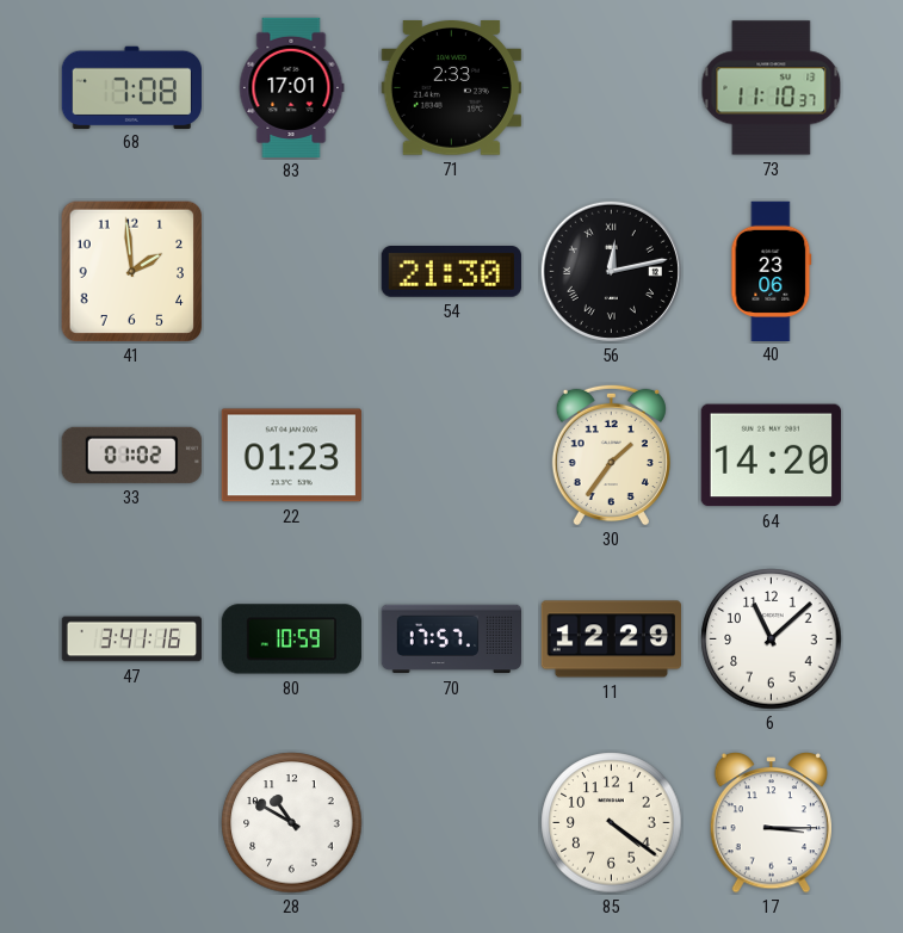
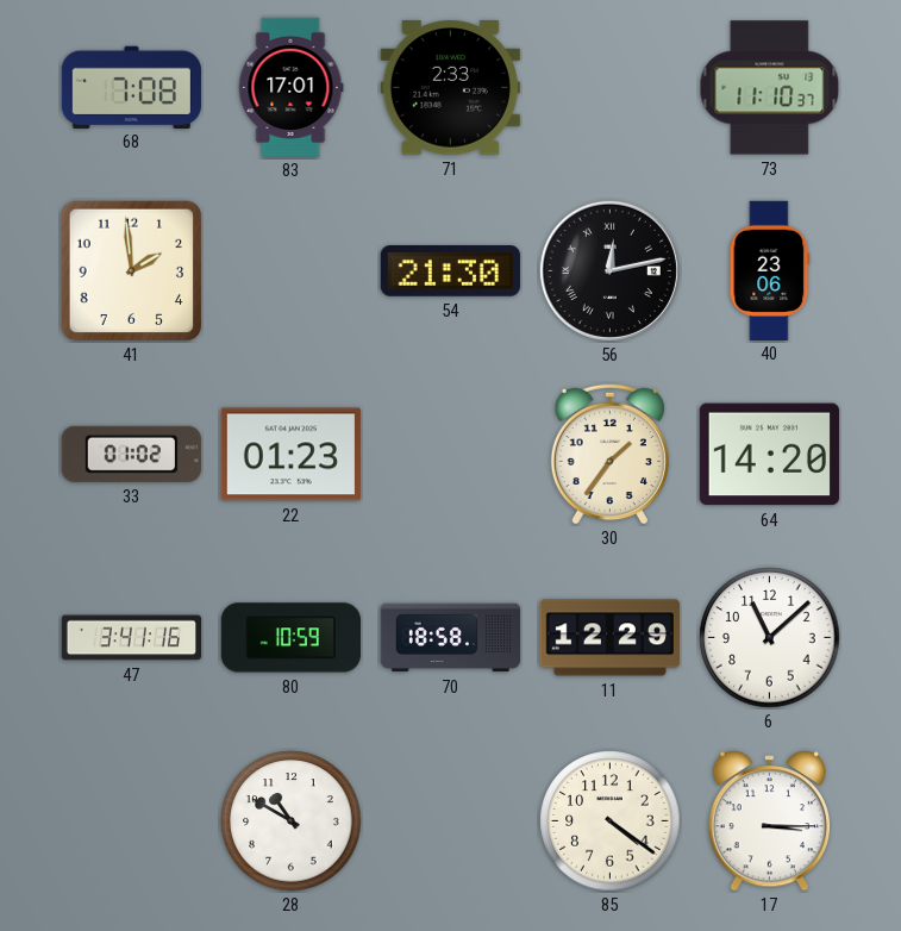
70: 17:57 -> 18:58 (450, 638)
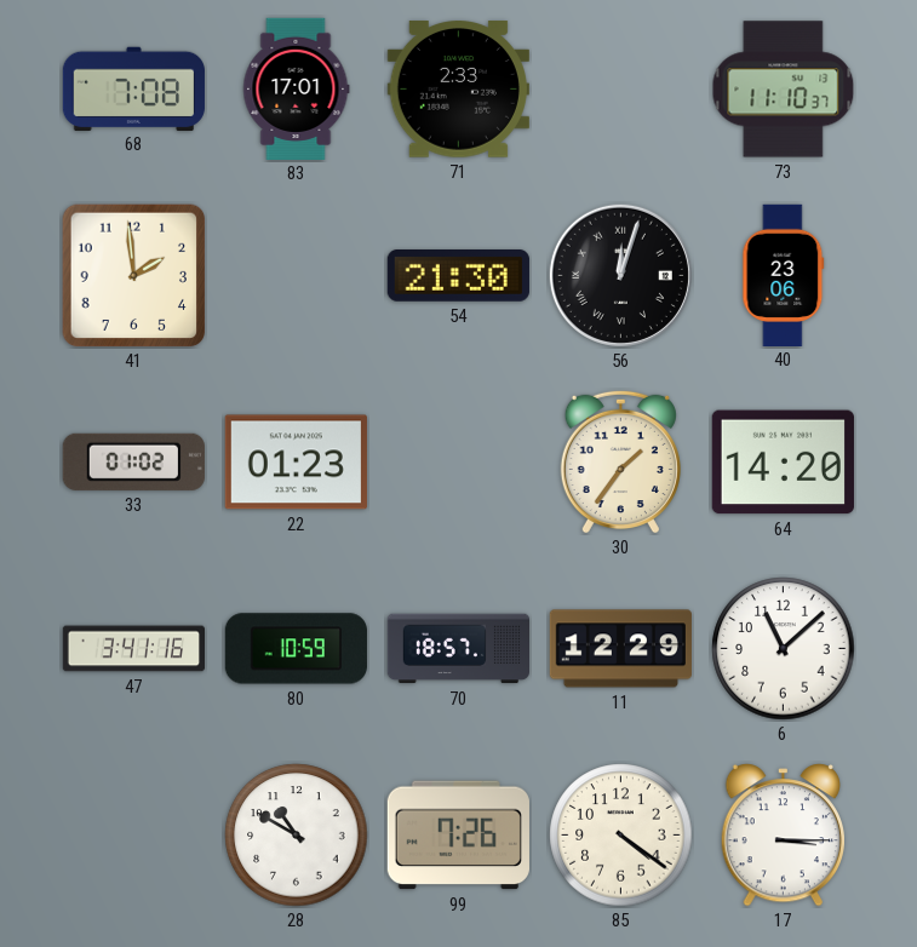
56: 12:13 -> 12:03 (620, 275)
70: 18:58 -> 18:57 (458, 649)
99: none -> 7:26 (458, 836)
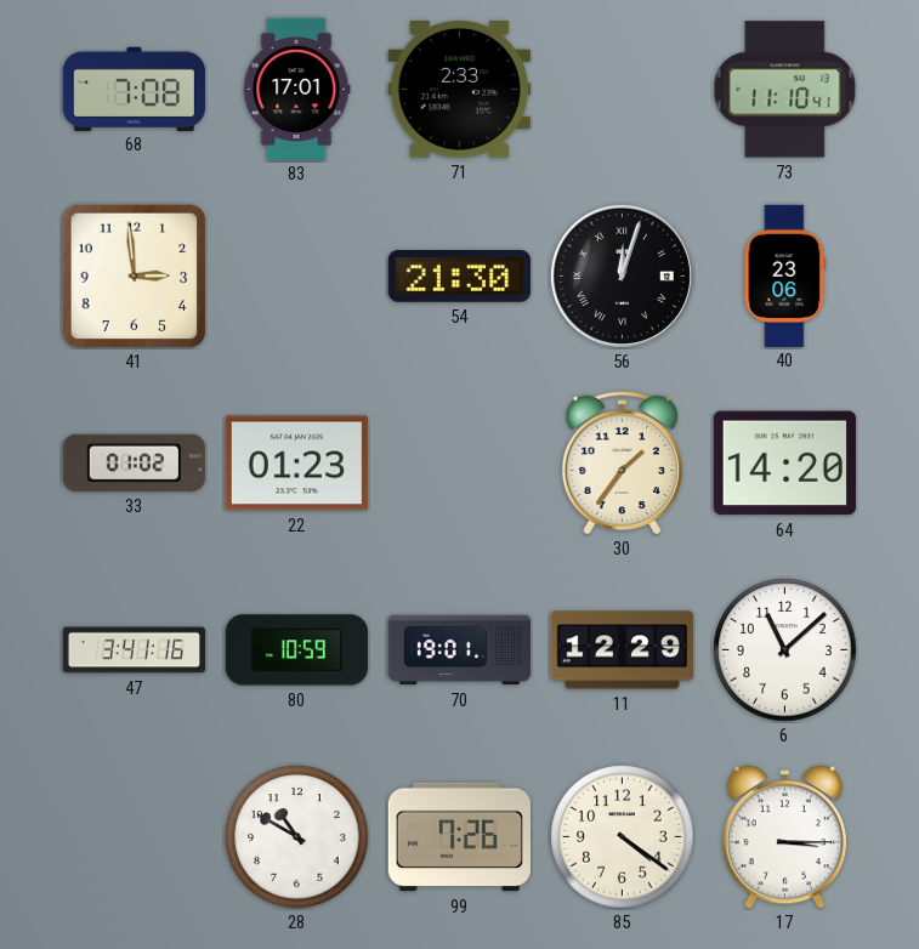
73: 11:10:37 -> 11:10:41 (785, 90)
41: 1:59 -> 2:59 (135, 277)
70: 18:57 -> 19:01 (459, 650)
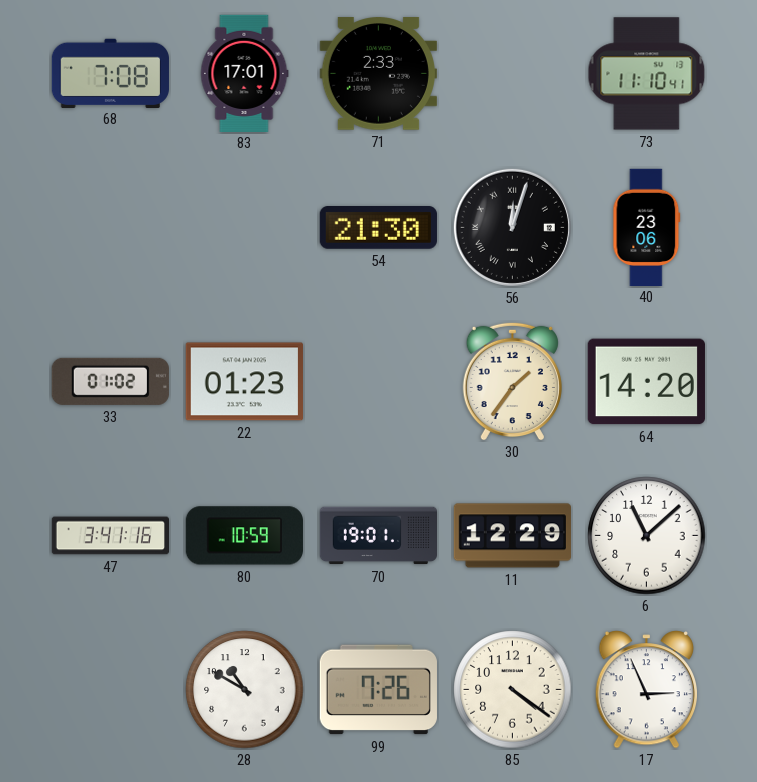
41: 2:59 -> none (135, 277)
17: 3:15 -> 2:56 (647, 690)
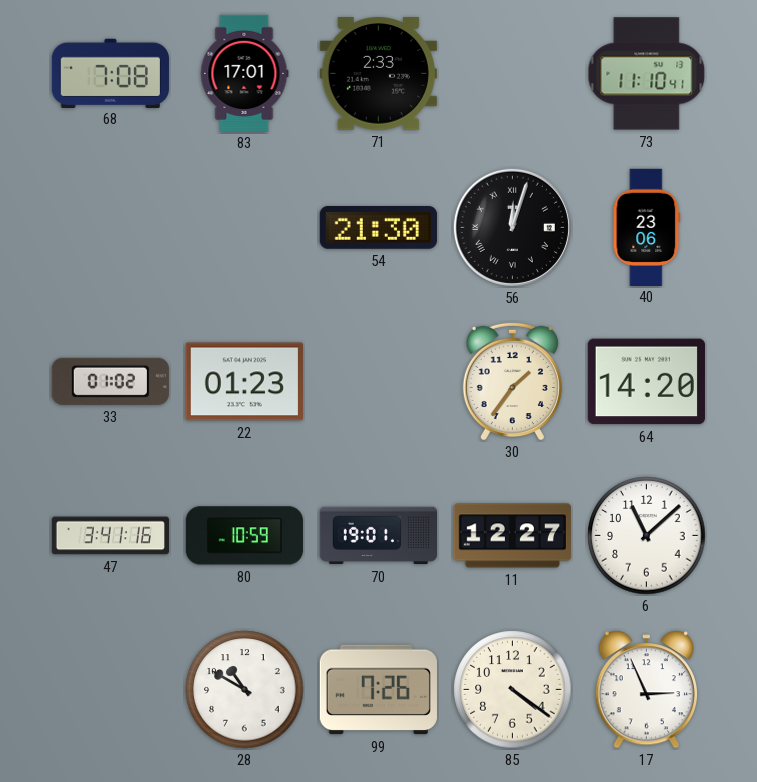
11: 12:29 -> 12:27 (512, 536)
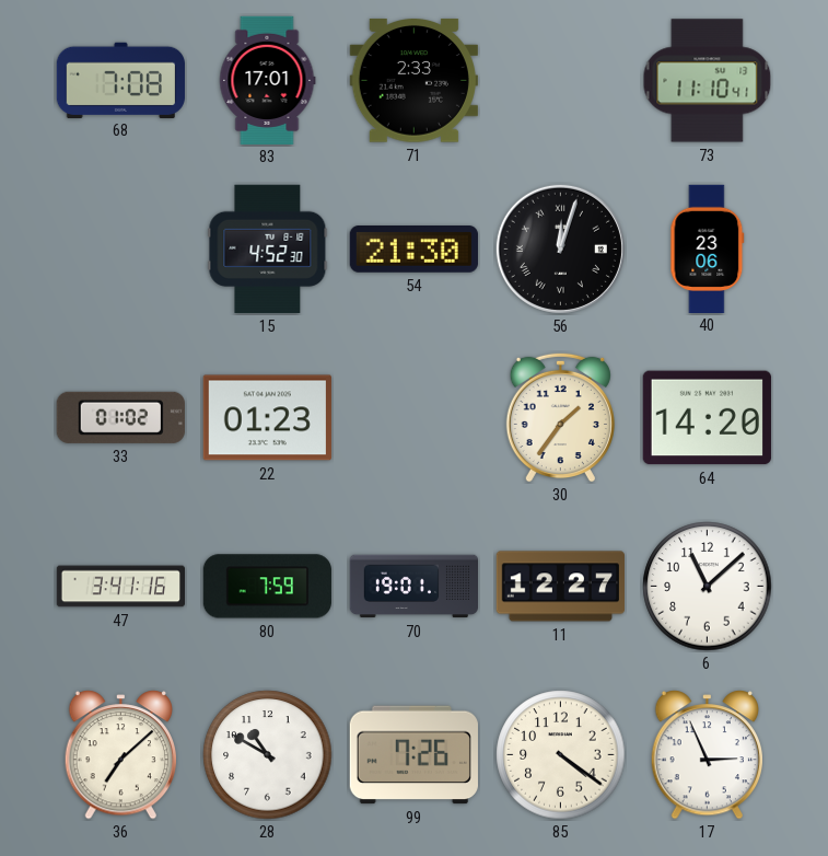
15: none -> 4:52 (268, 248)
80: 10:59 -> 7:59 (267, 587)
36: none -> 7:08 (121, 755)
